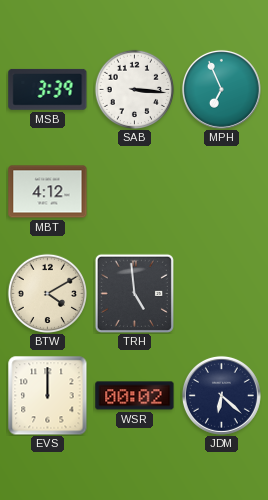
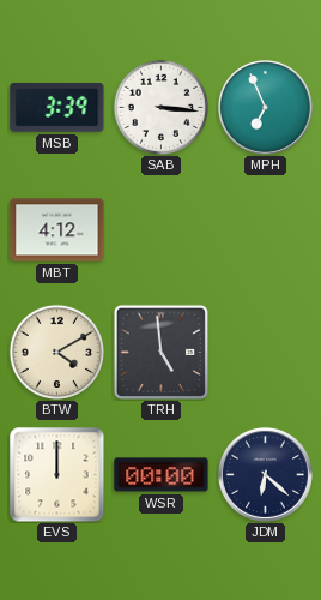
WSR: 00:02 -> 00:00 (162, 475)
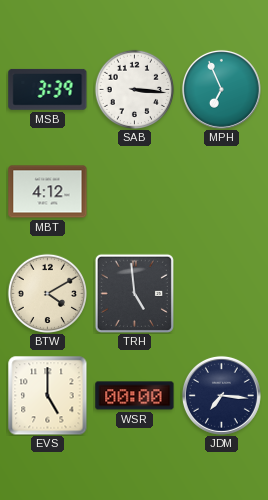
EVS: 12:00 -> 5:00 (48, 396)
JDM: 6:22 -> 7:16 (221, 395)
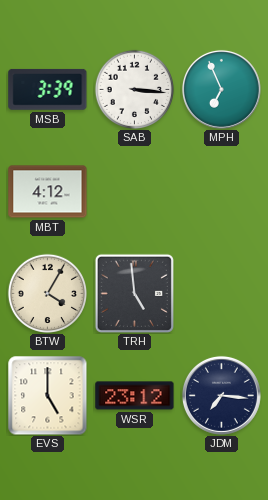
BTW: 4:10 -> 4:05 (47, 293)
WSR: 00:00 -> 23:12 (135, 396)
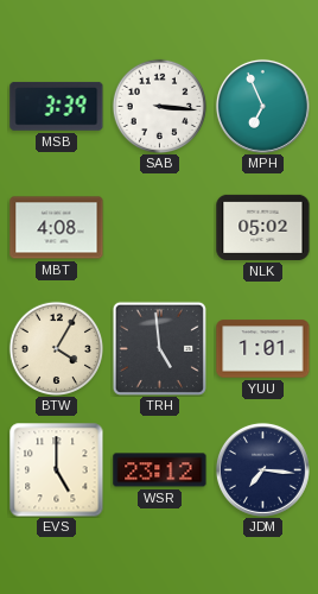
MBT: 4:12 -> 4:08 (57, 228)
NLK: none -> 05:02 (263, 227)
YUU: none -> 1:01 (263, 349)
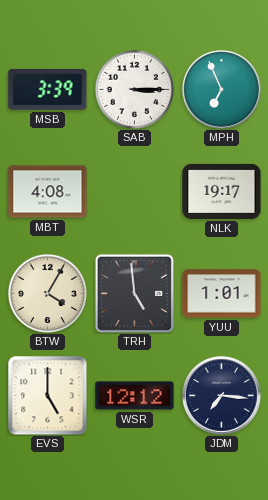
SAB: 3:16 -> 3:15 (134, 89)
NLK: 05:02 -> 19:17 (222, 191)
WSR: 23:12 -> 12:12 (135, 396)
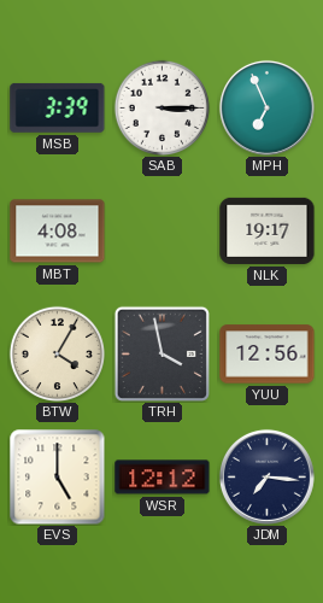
TRH: 4:59 -> 3:58 (161, 353)
YUU: 1:01 -> 12:56 (268, 355)
